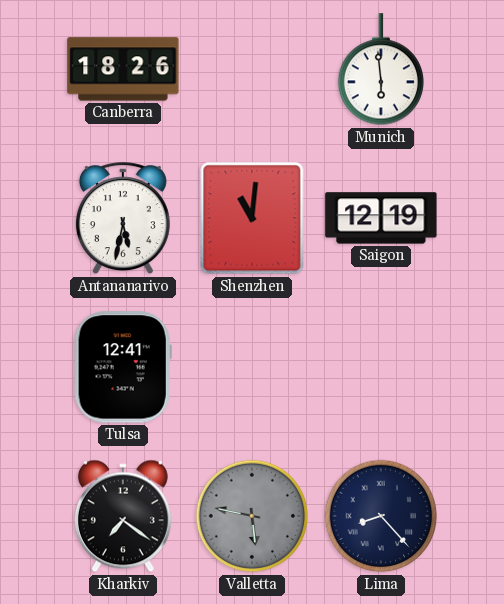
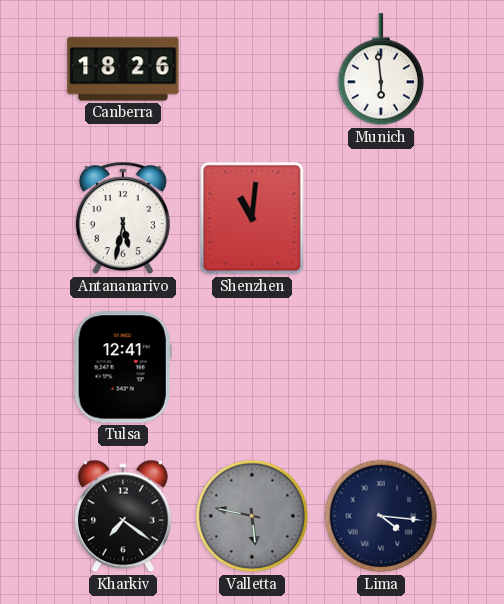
Saigon: 12:19 -> none (381, 218)
Lima: 8:23 -> 4:16 (381, 516)
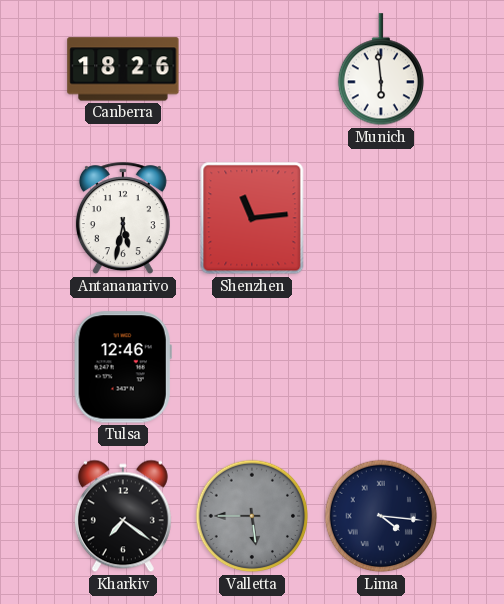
Shenzhen: 11:01 -> 11:14 (252, 218)
Tulsa: 12:41 -> 12:46 (123, 367)
Valletta: 5:47 -> 5:45 (252, 516)
